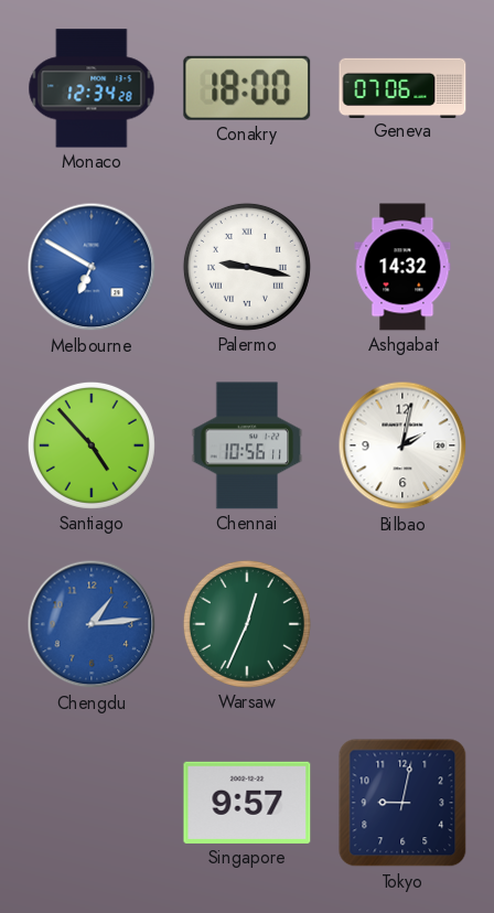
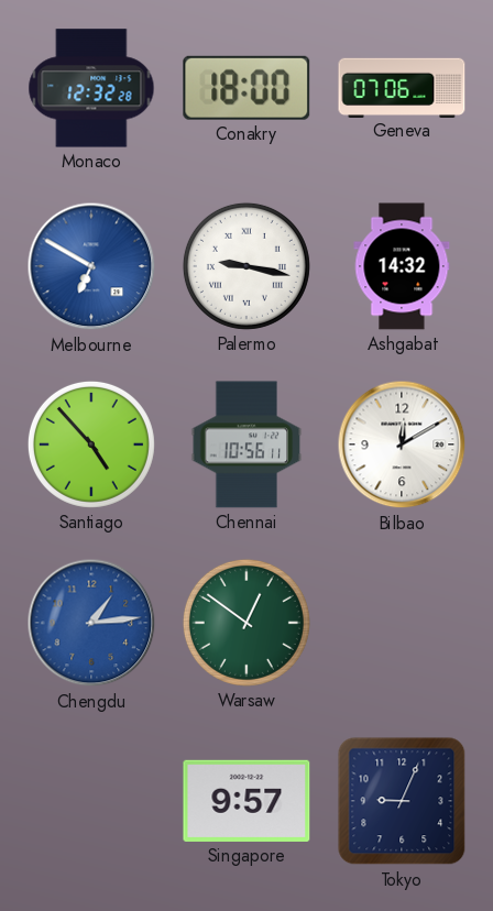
Monaco: 12:34 -> 12:32 (91, 88)
Bilbao: 2:02 -> 12:10 (402, 444)
Warsaw: 12:34 -> 12:51 (246, 623)
Tokyo: 9:02 -> 9:04 (402, 801)
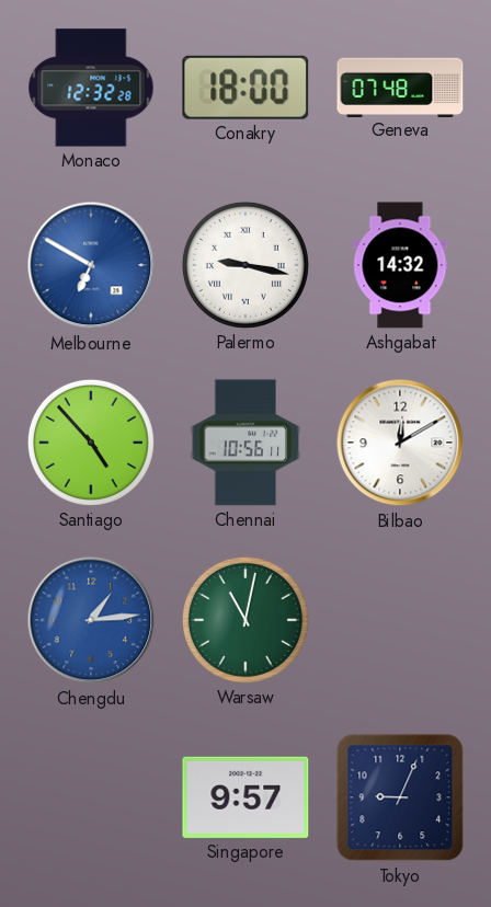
Geneva: 07:06 -> 07:48 (400, 87)
Warsaw: 12:51 -> 11:02 (245, 620)
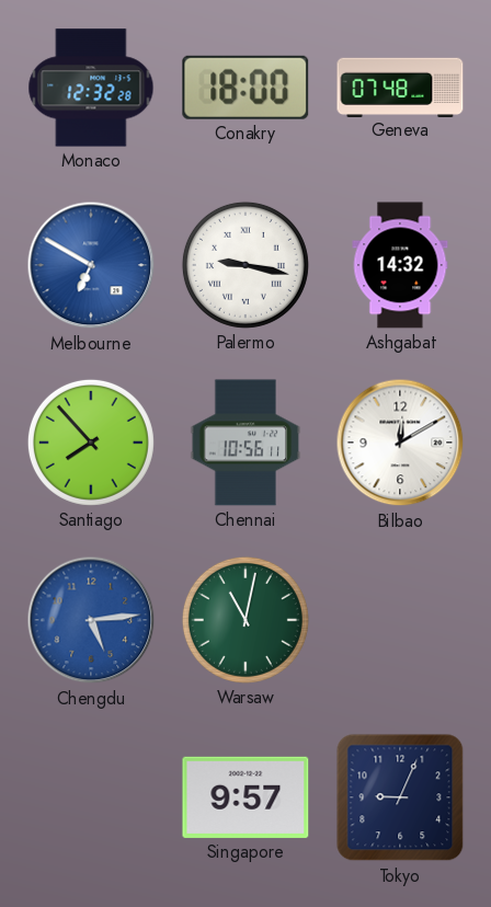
Santiago: 4:53 -> 7:53 (91, 443)
Chengdu: 1:14 -> 5:14 (91, 620)
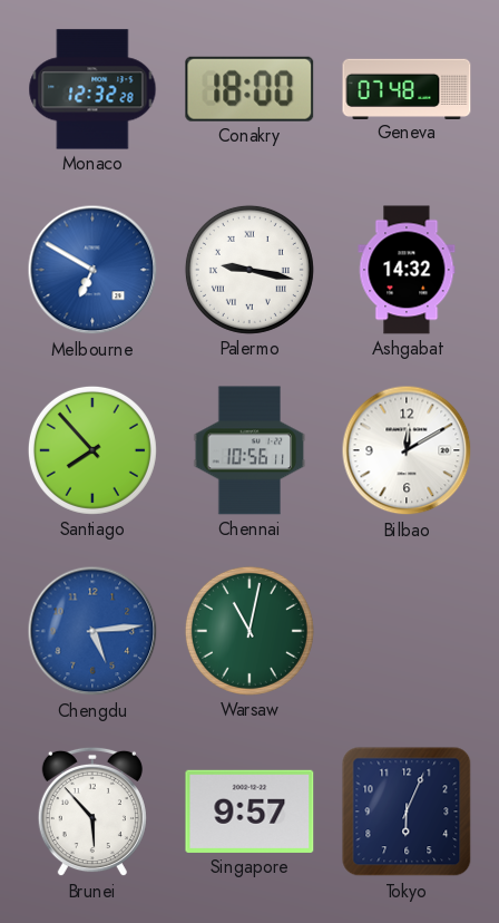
Brunei: none -> 5:53 (92, 812)
Tokyo: 9:04 -> 6:04 (407, 812)
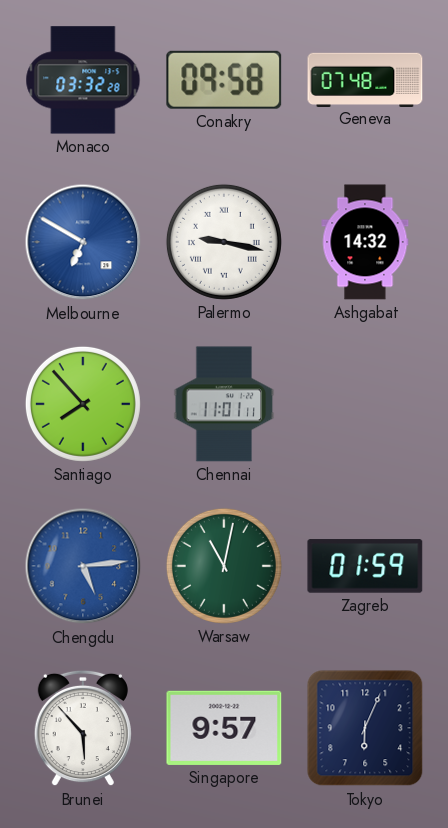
Monaco: 12:32 -> 03:32 (83, 80)
Conakry: 18:00 -> 09:58 (224, 80)
Chennai: 10:56 -> 11:01 (224, 404)
Bilbao: 12:10 -> none (407, 450)
Zagreb: none -> 01:59 (365, 566)
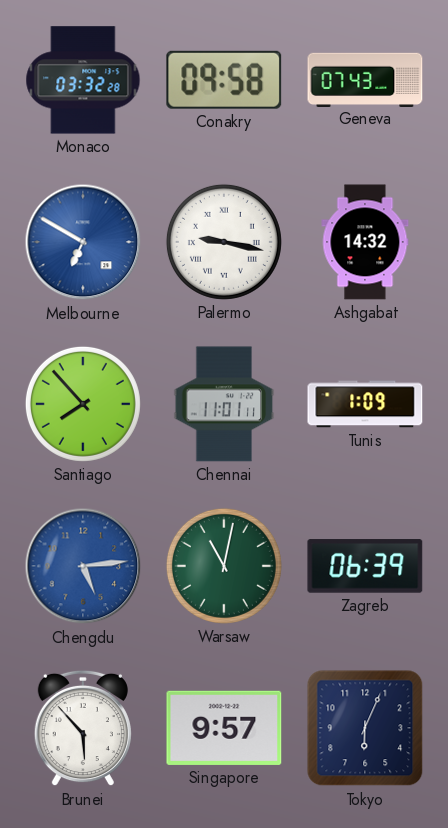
Geneva: 07:48 -> 07:43 (365, 79)
Tunis: none -> 1:09 (365, 404)
Zagreb: 01:59 -> 06:39 (365, 566)
